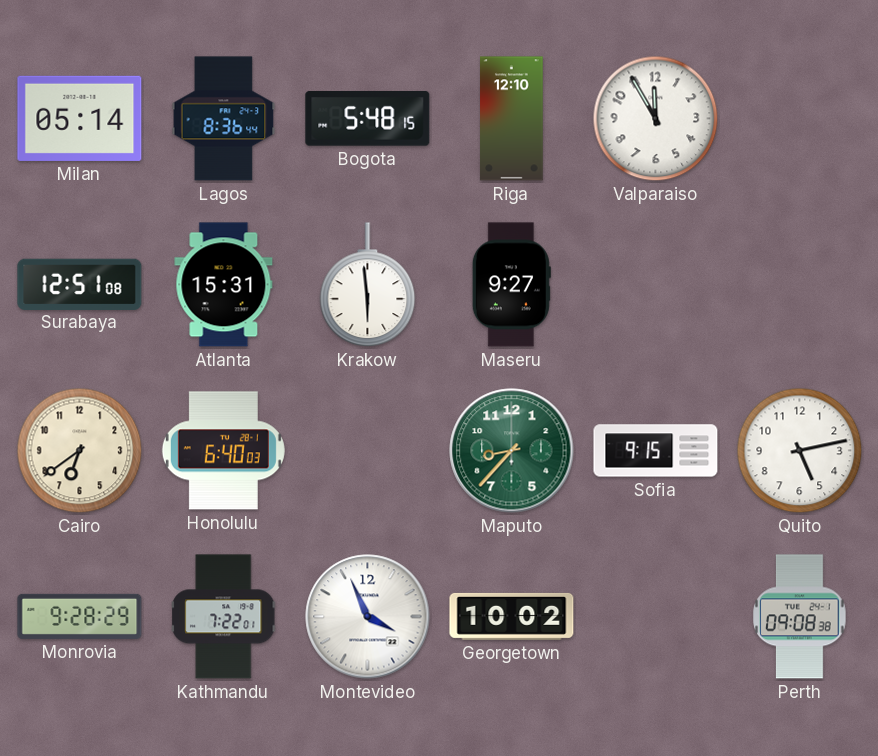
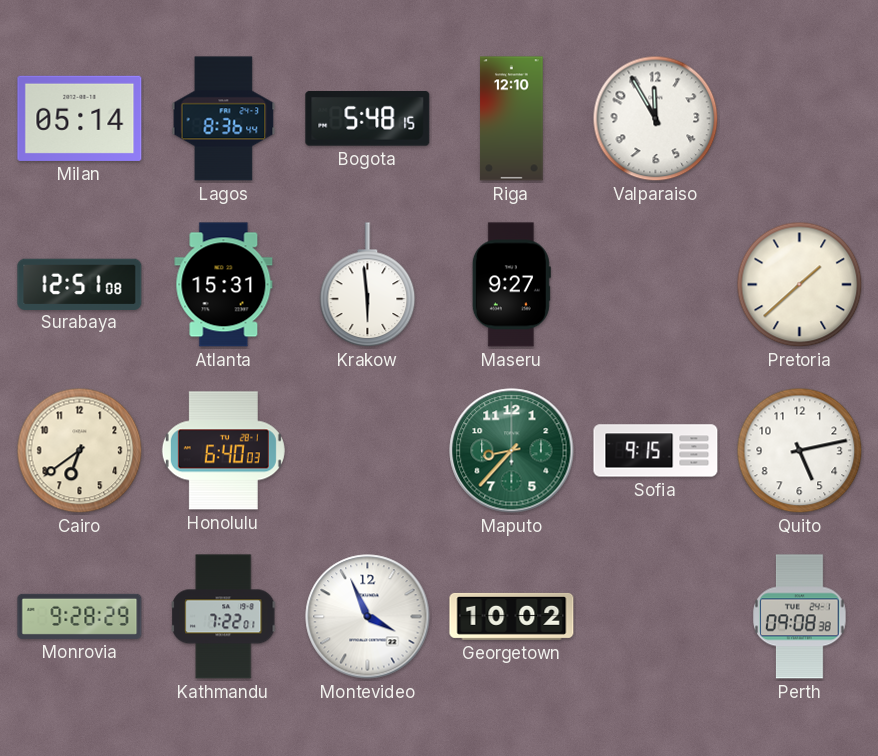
Pretoria: none -> 1:38 (800, 285)
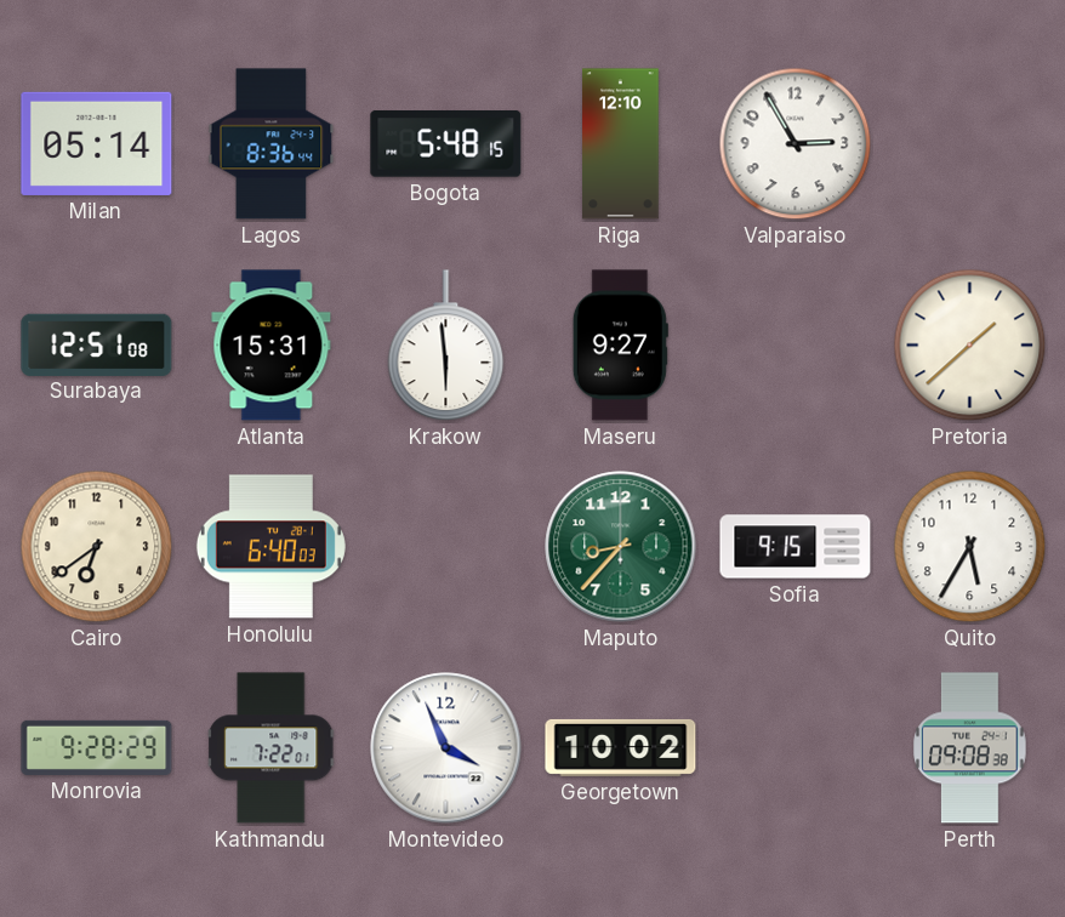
Valparaiso: 11:55 -> 2:55 (796, 144)
Quito: 5:13 -> 5:35 (970, 547)
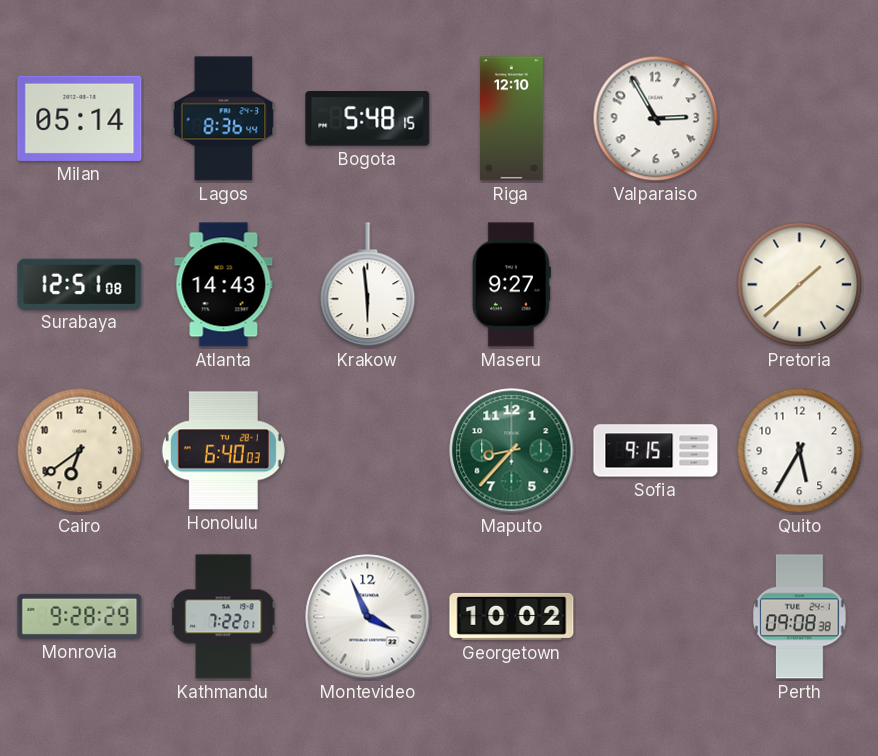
Atlanta: 15:31 -> 14:43 (224, 285)
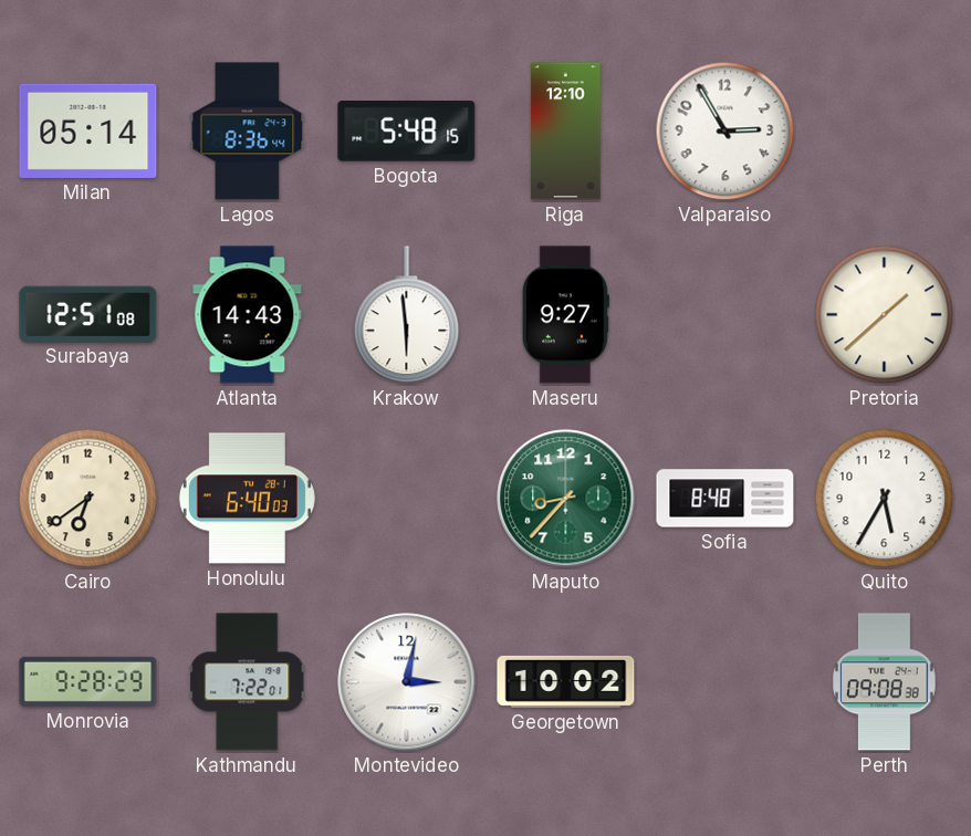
Sofia: 9:15 -> 8:48 (725, 499)
Montevideo: 3:56 -> 3:02 (407, 682)
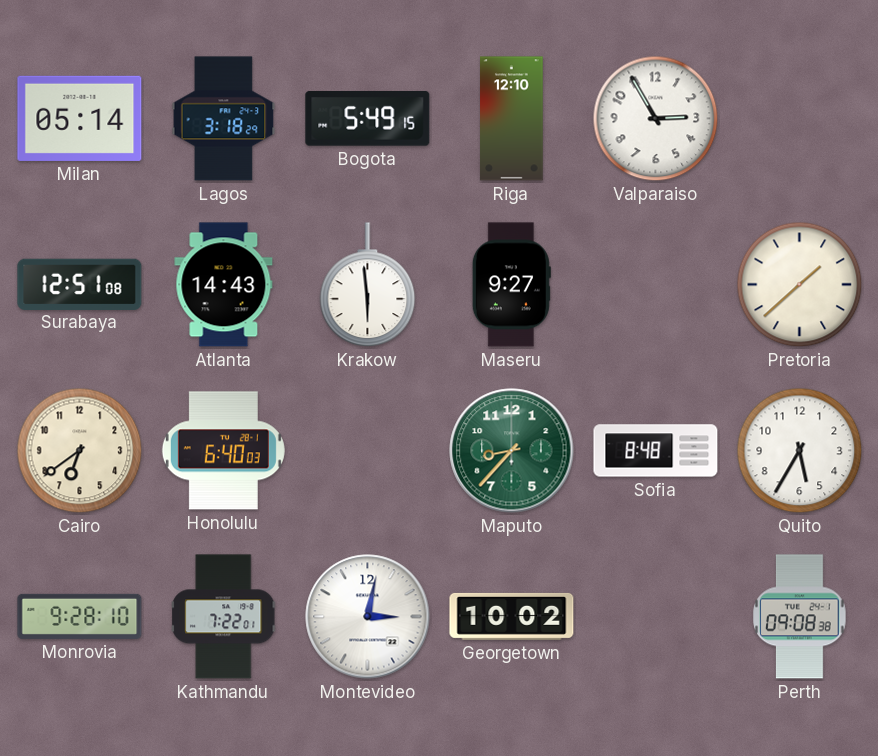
Lagos: 8:36 -> 3:18 (224, 119)
Bogota: 5:48 -> 5:49 (368, 119)
Monrovia: 9:28:29 -> 9:28:10 (80, 616)
